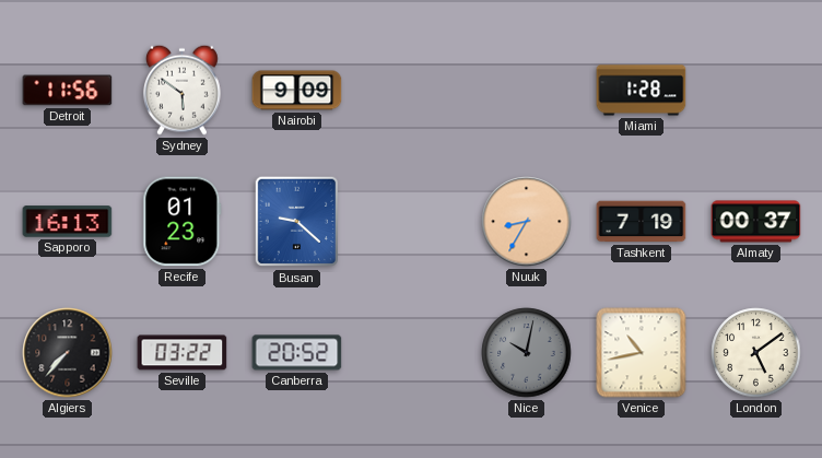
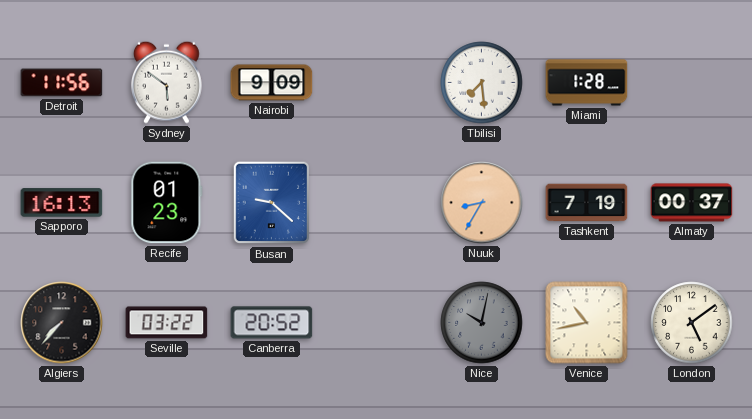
Tbilisi: none -> 7:29 (482, 83)
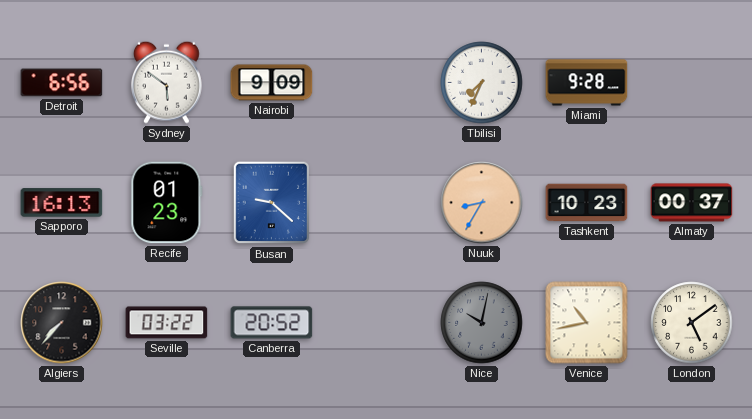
Detroit: 11:56 -> 6:56 (62, 83)
Tbilisi: 7:29 -> 7:34 (482, 83)
Miami: 1:28 -> 9:28 (587, 83)
Tashkent: 7:19 -> 10:23 (587, 203)
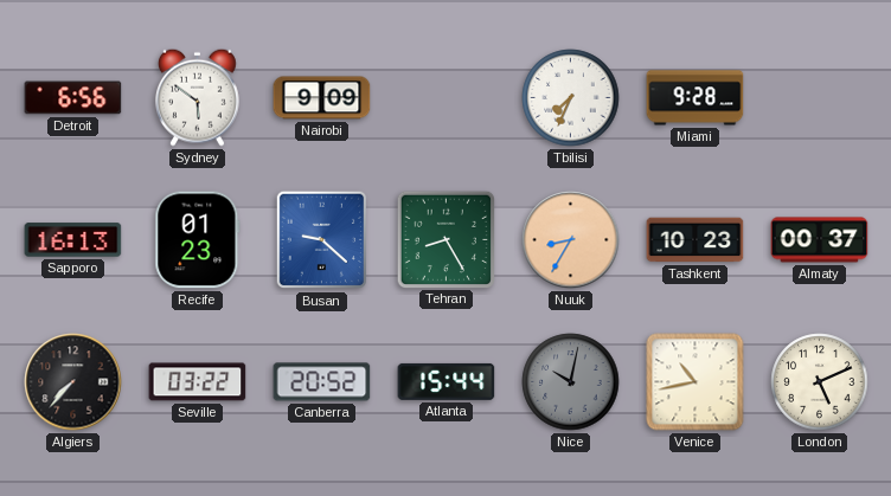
Tehran: none -> 8:25 (445, 239)
Atlanta: none -> 15:44 (447, 381)
London: 5:09 -> 5:11 (820, 382)
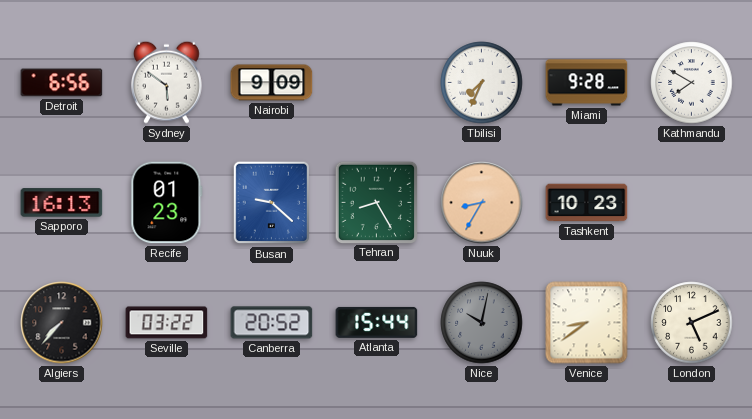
Kathmandu: none -> 7:50 (692, 83)
Almaty: 00:37 -> none (820, 240)
Venice: 10:43 -> 8:39 (587, 323)
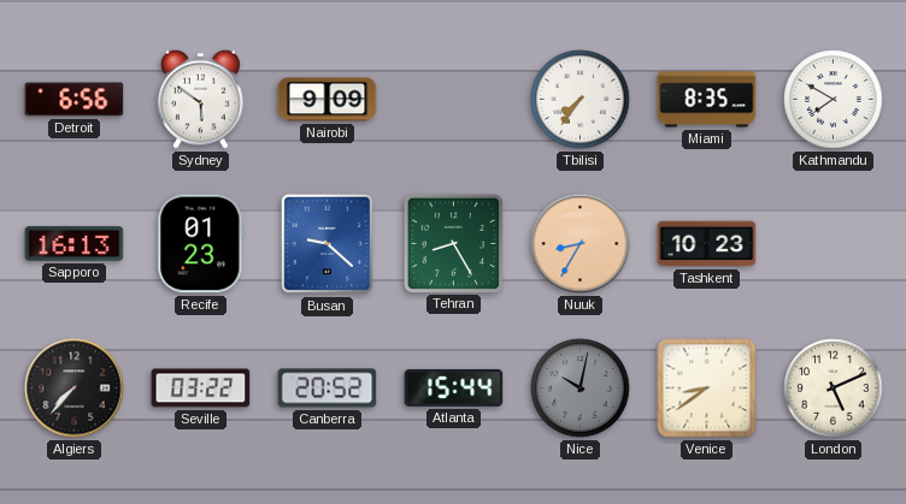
Tbilisi: 7:34 -> 7:36 (581, 100)
Miami: 9:28 -> 8:35 (707, 100)
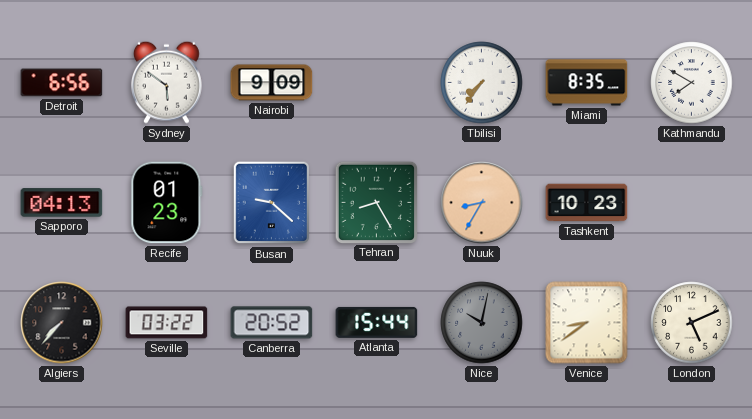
Sapporo: 16:13 -> 04:13 (62, 203)
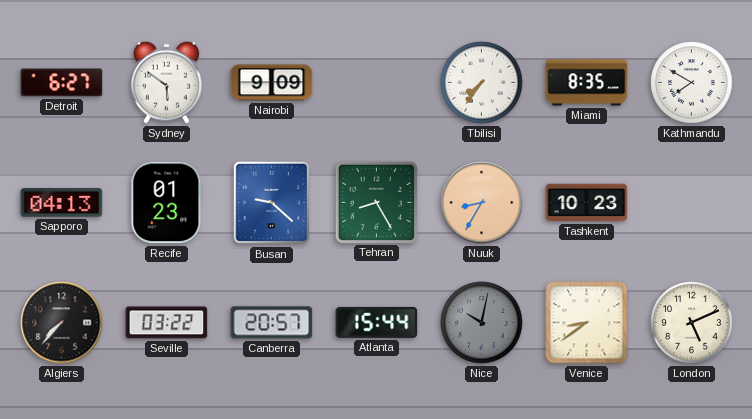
Detroit: 6:56 -> 6:27 (62, 83)
Canberra: 20:52 -> 20:57 (272, 323)
